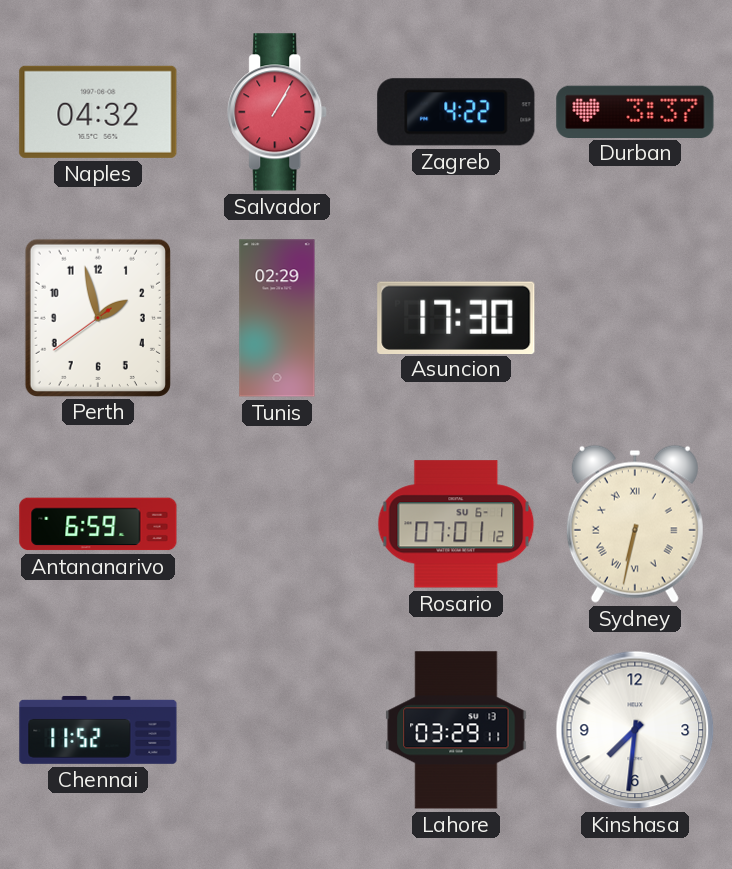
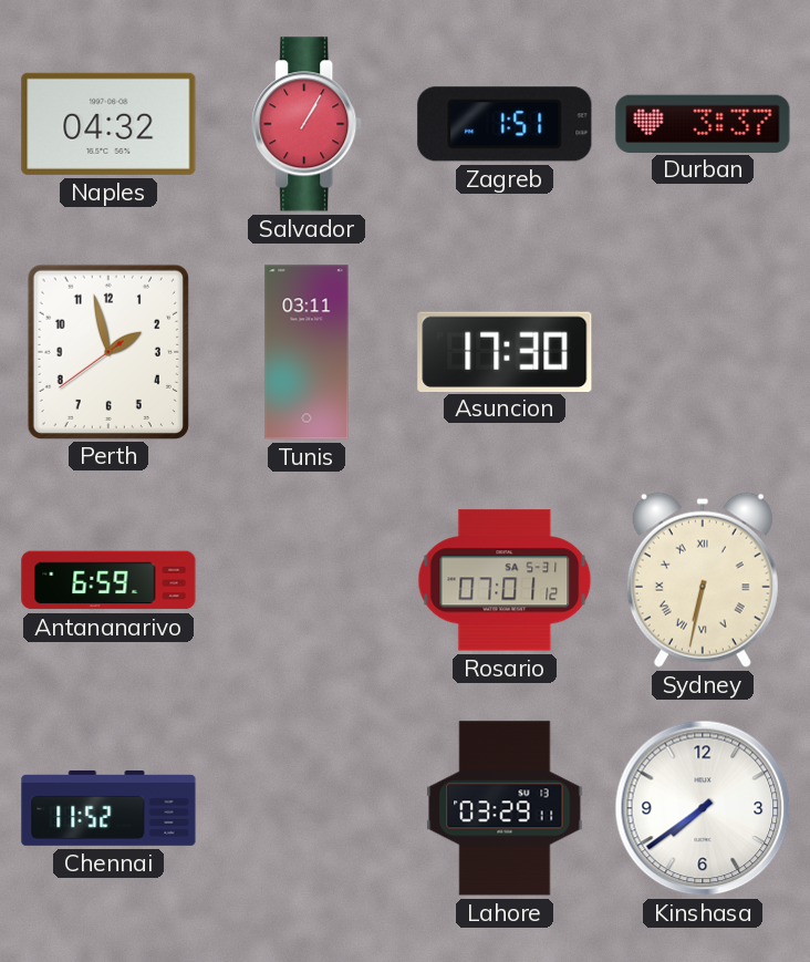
Zagreb: 4:22 -> 1:51 (505, 124)
Tunis: 02:29 -> 03:11 (307, 352)
Rosario date: SU 6-1 -> SA 5-31 (505, 580)
Kinshasa: 7:31 -> 7:39 (703, 808)
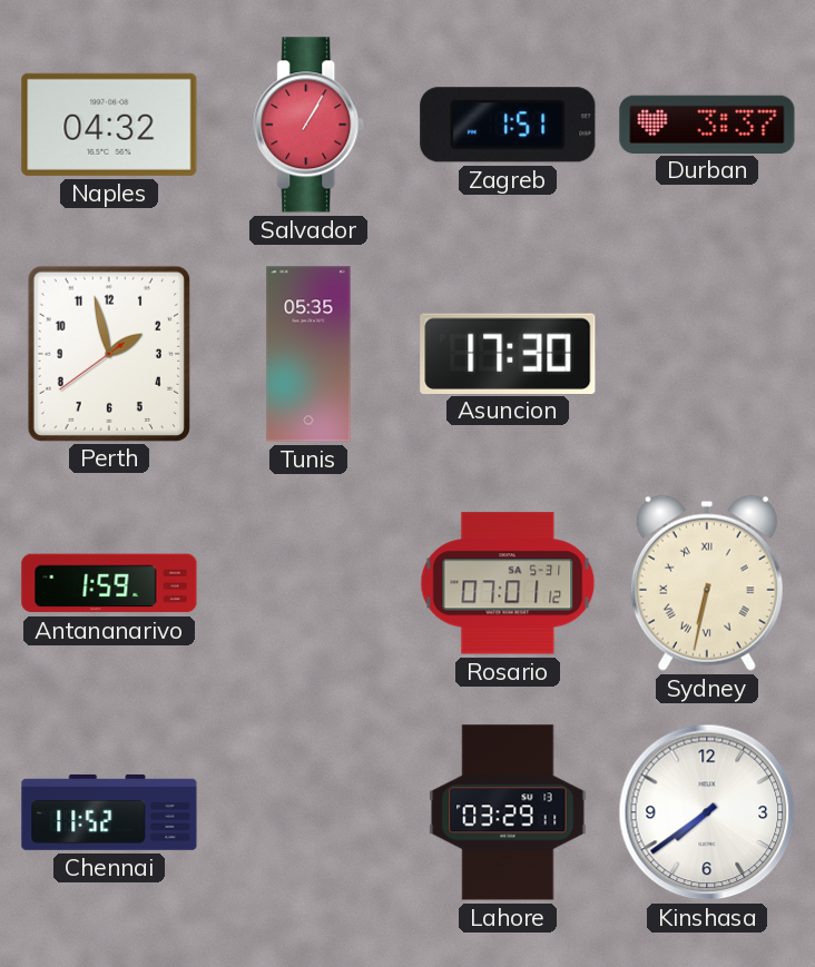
Tunis: 03:11 -> 05:35 (308, 354)
Antananarivo: 6:59 -> 1:59 (109, 583)
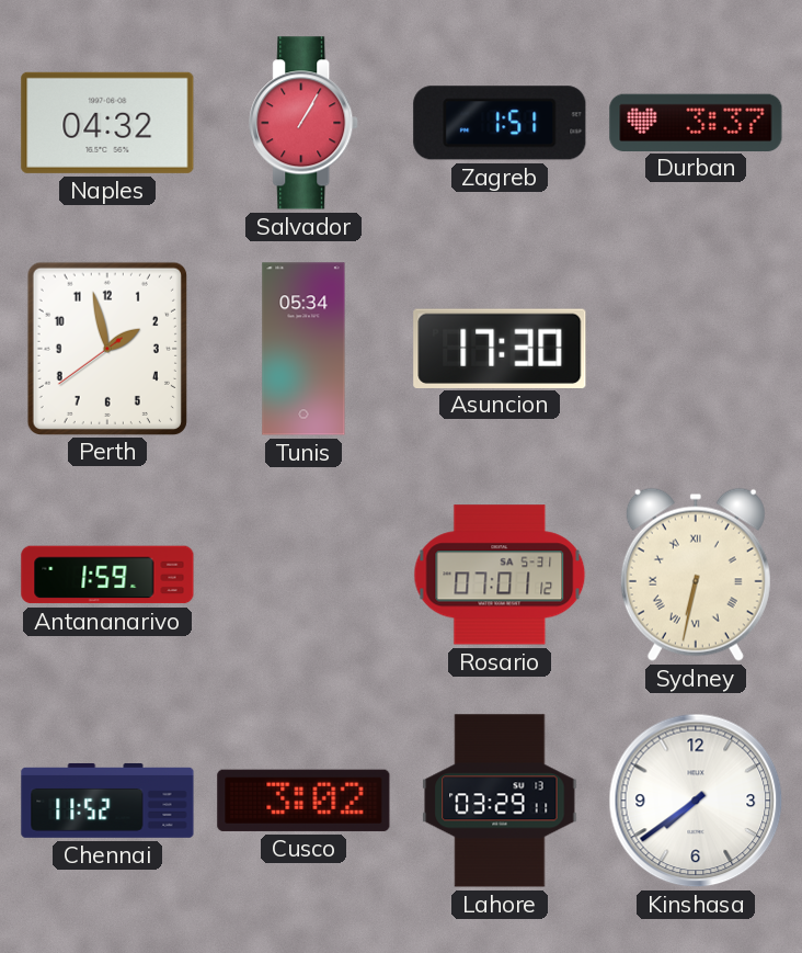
Tunis: 05:35 -> 05:34 (303, 349)
Cusco: none -> 3:02 (303, 801)
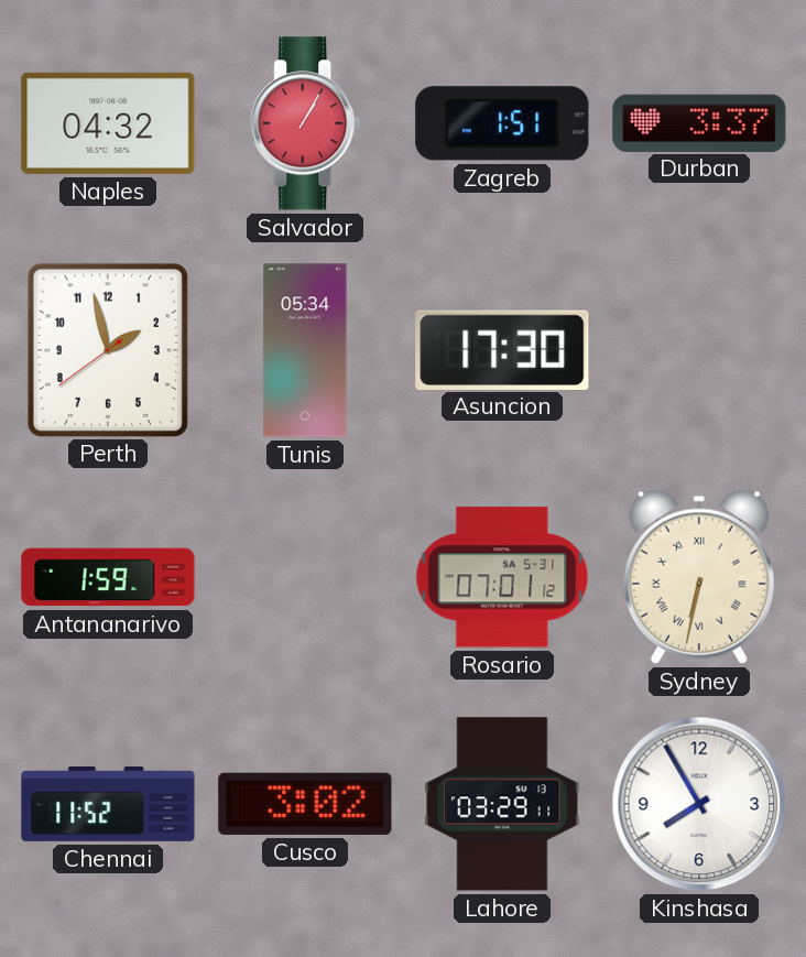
Kinshasa: 7:39 -> 7:55 (699, 804)
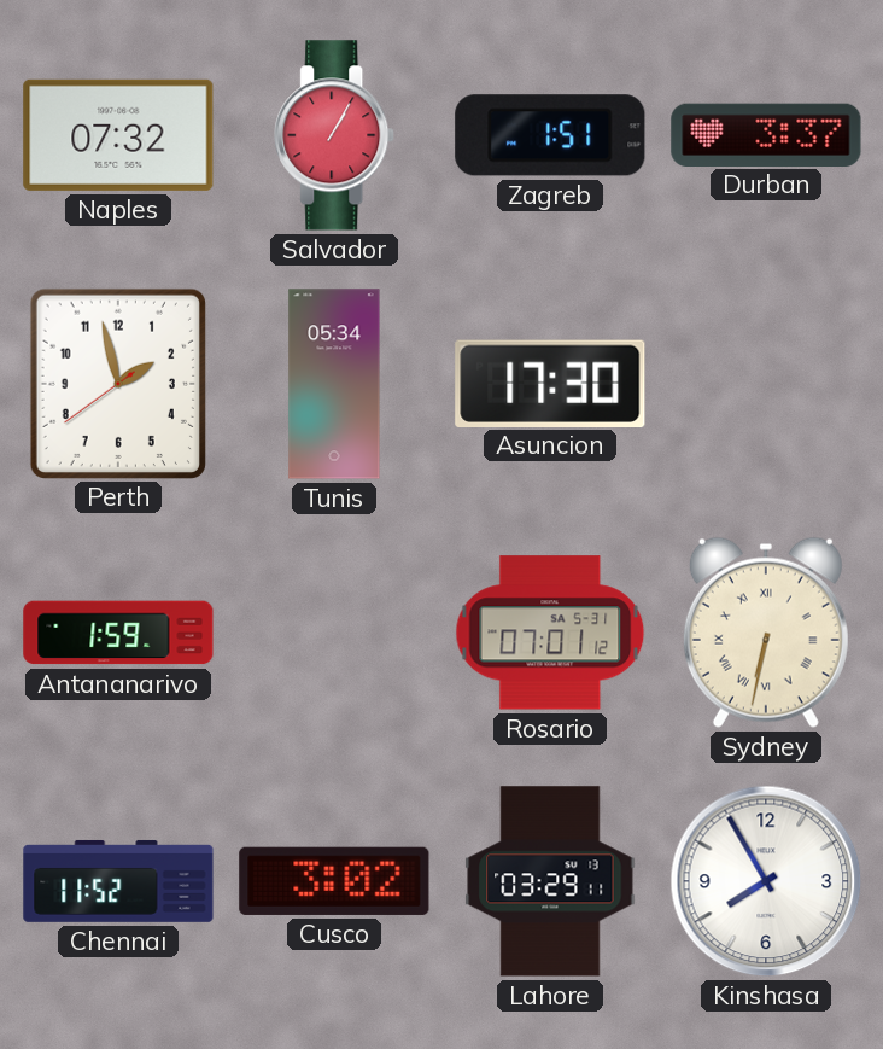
Naples: 04:32 -> 07:32 (118, 135)
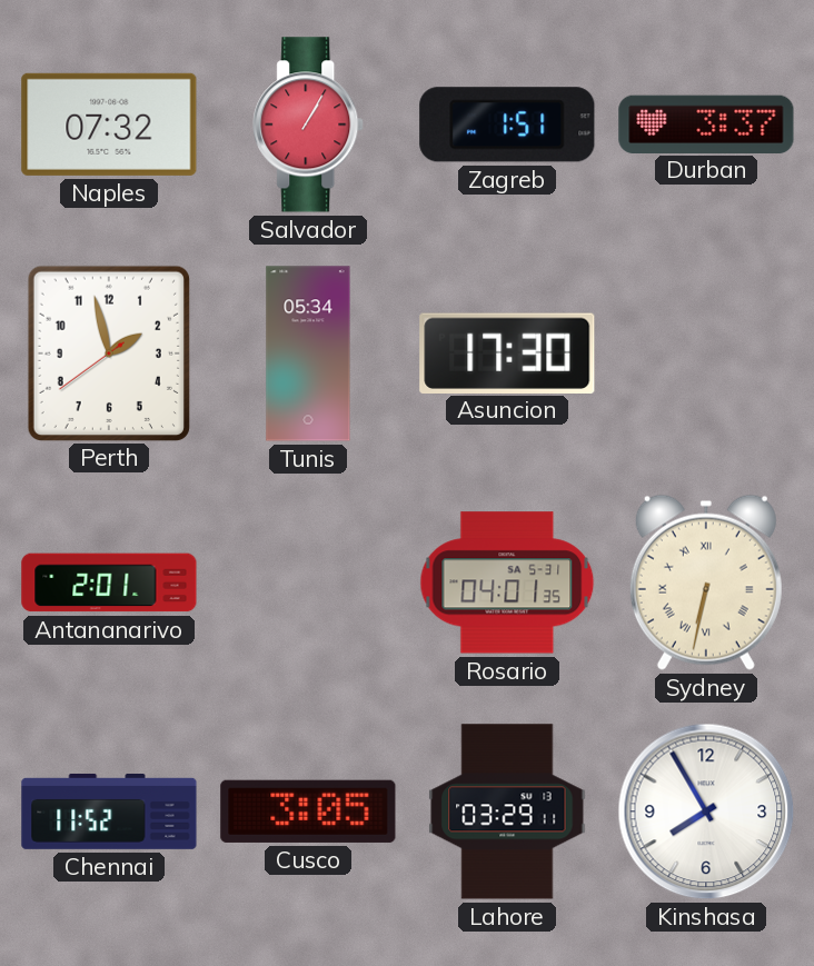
Antananarivo: 1:59 -> 2:01 (109, 582)
Rosario: 07:01 -> 04:01 (507, 582)
Cusco: 3:02 -> 3:05 (308, 811)
